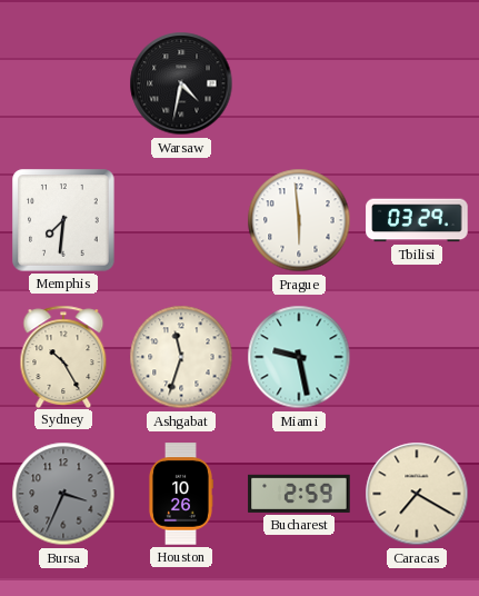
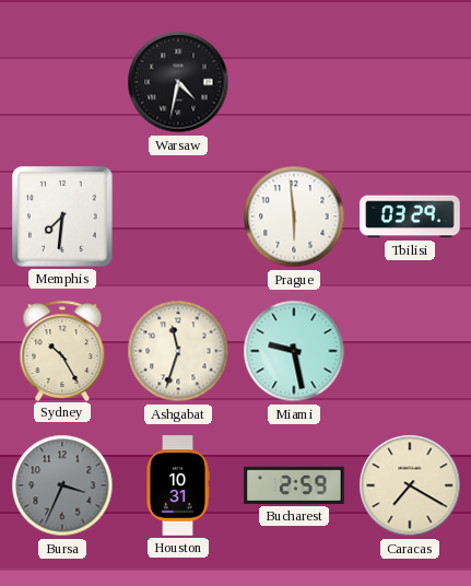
Houston: 10:26 -> 10:31 (177, 485)
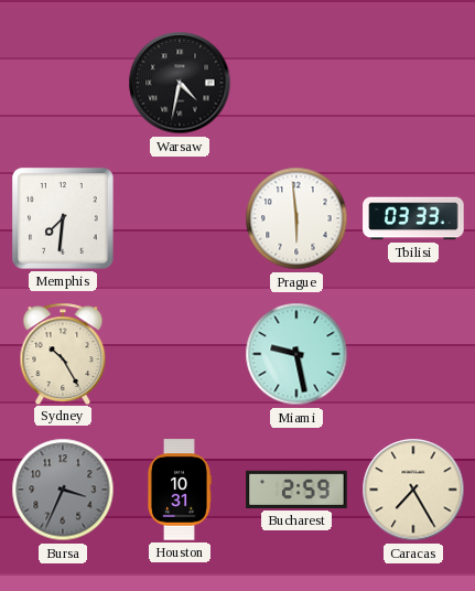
Tbilisi: 03:29 -> 03:33 (413, 218)
Ashgabat: 11:33 -> none (178, 351)
Caracas: 7:20 -> 7:25 (413, 490)
